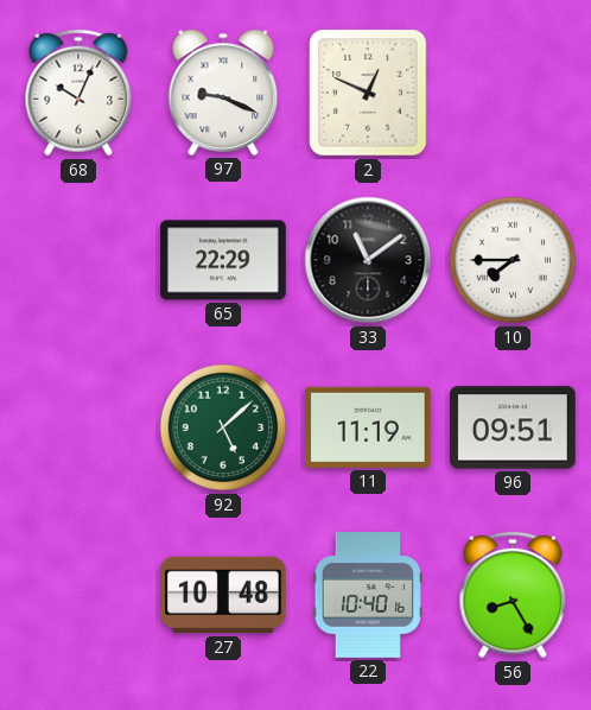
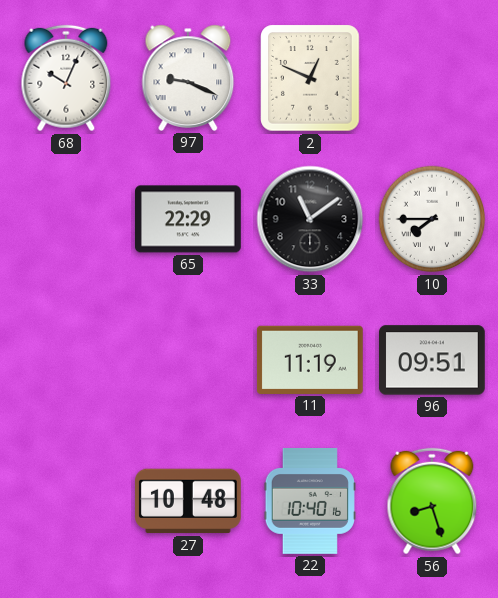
92: 5:08 -> none (223, 427)
56: 8:25 -> 8:27 (432, 501)
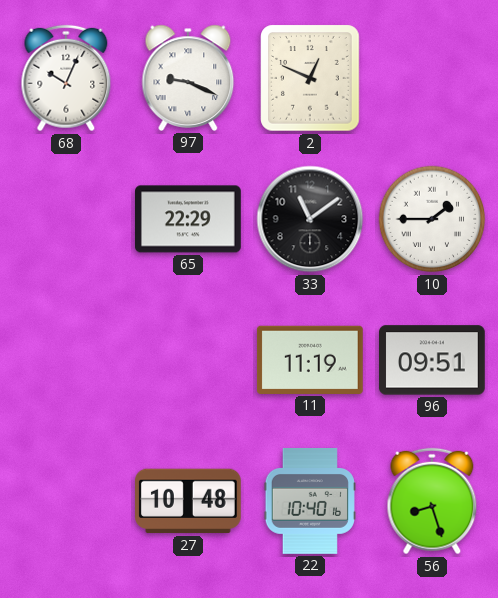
10: 7:45 -> 1:45 (432, 219)
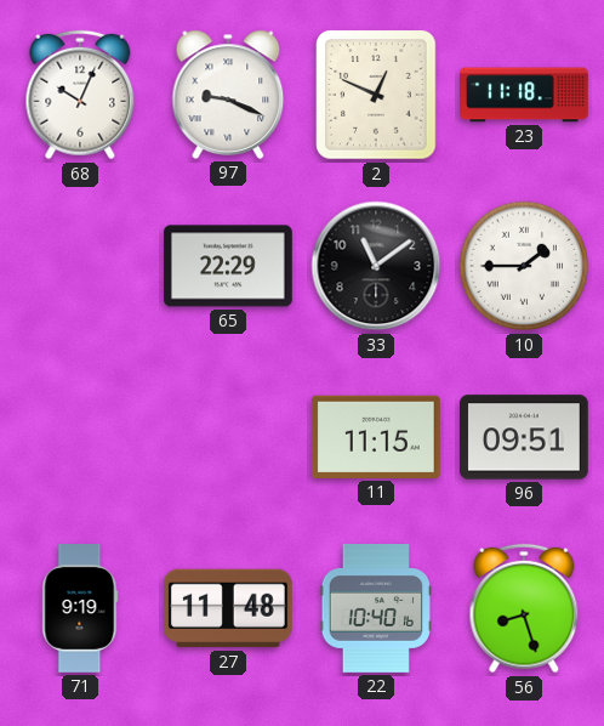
23: none -> 11:18 (524, 95)
11: 11:19 -> 11:15 (376, 437)
71: none -> 9:19 (80, 609)
27: 10:48 -> 11:48 (229, 608)
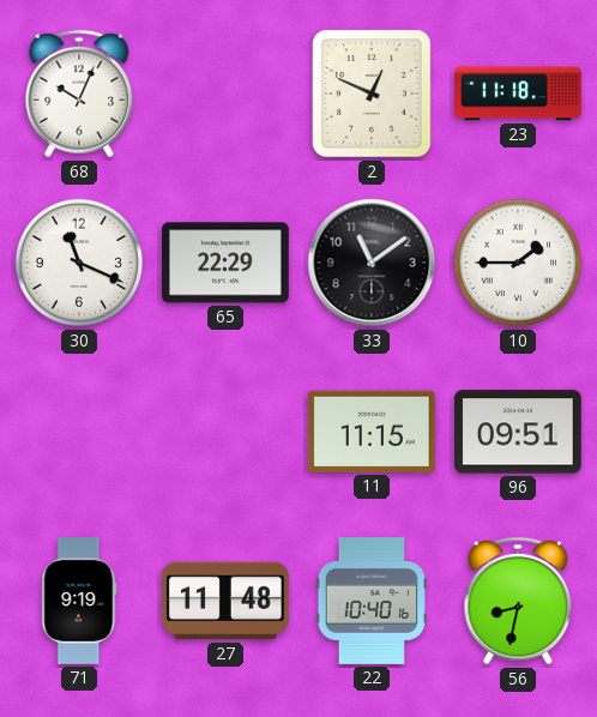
97: 9:19 -> none (228, 95)
30: none -> 11:19 (79, 263)
56: 8:27 -> 8:32 (518, 601)
